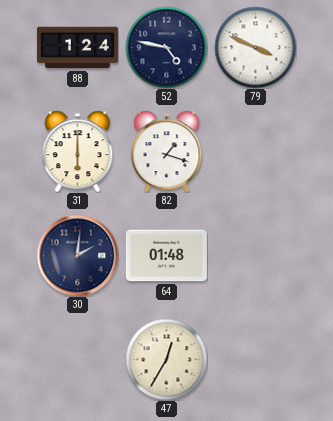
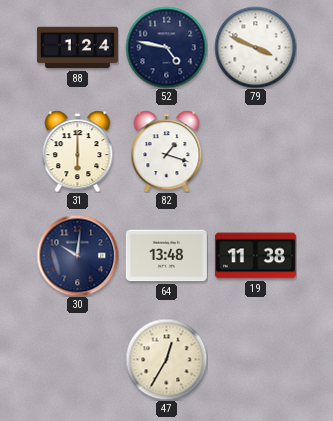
30: 2:01 -> 10:01 (77, 255)
64: 01:48 -> 13:48 (166, 256)
19: none -> 11:38 (255, 256)
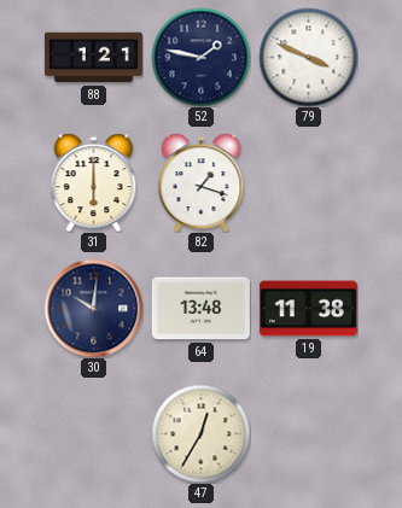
88: 1:24 -> 1:21 (93, 58)
52: 4:47 -> 1:47 (200, 57)
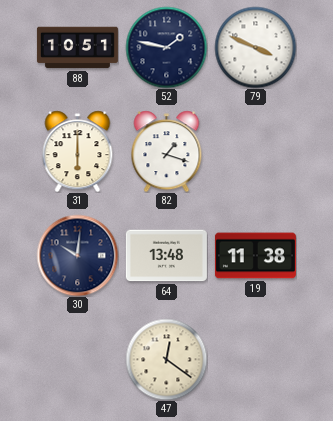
88: 1:21 -> 10:51 (77, 48)
47: 12:35 -> 12:21 (166, 359)
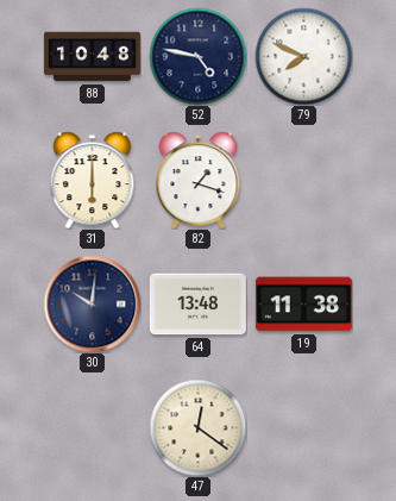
88: 10:51 -> 10:48 (92, 57)
52: 1:47 -> 4:47 (197, 56)
79: 3:49 -> 7:49 (303, 56)
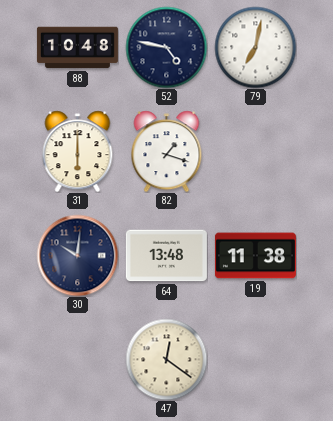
79: 7:49 -> 7:02 (255, 47)
